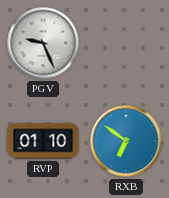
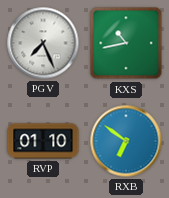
PGV: 9:26 -> 7:26 (43, 43)
KXS: none -> 10:43 (126, 43)
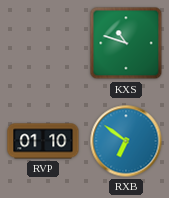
PGV: 7:26 -> none (43, 43)
KXS: 10:43 -> 10:48 (126, 43)
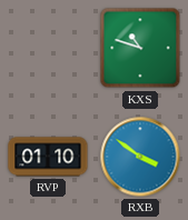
RXB: 6:51 -> 3:51 (140, 157)
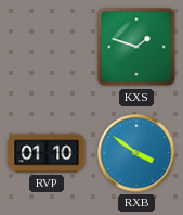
KXS: 10:48 -> 1:48 (136, 47)
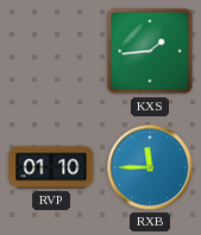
KXS: 1:48 -> 1:44 (150, 51)
RXB: 3:51 -> 11:45 (150, 167)
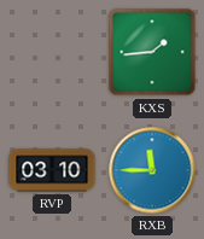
RVP: 01:10 -> 03:10 (52, 170)
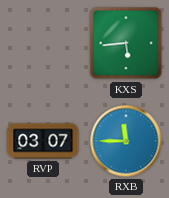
KXS: 1:44 -> 5:44 (126, 43)
RVP: 03:10 -> 03:07 (43, 141)
